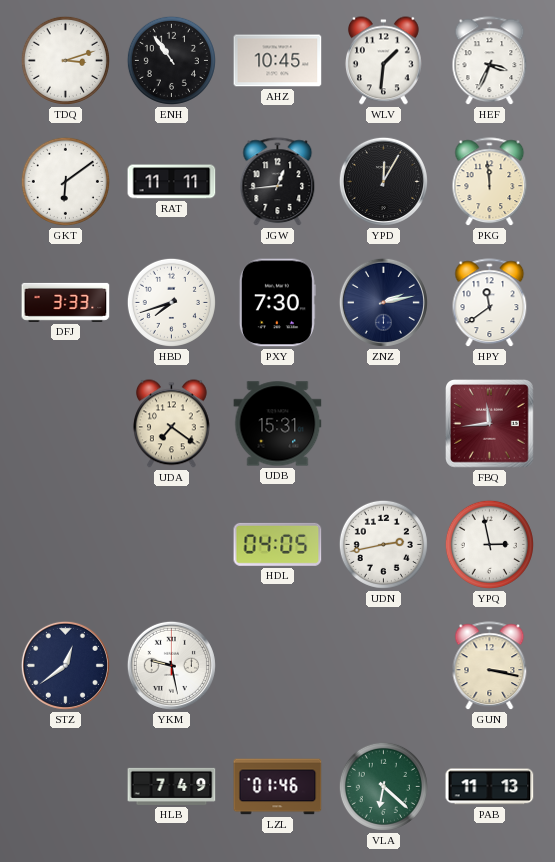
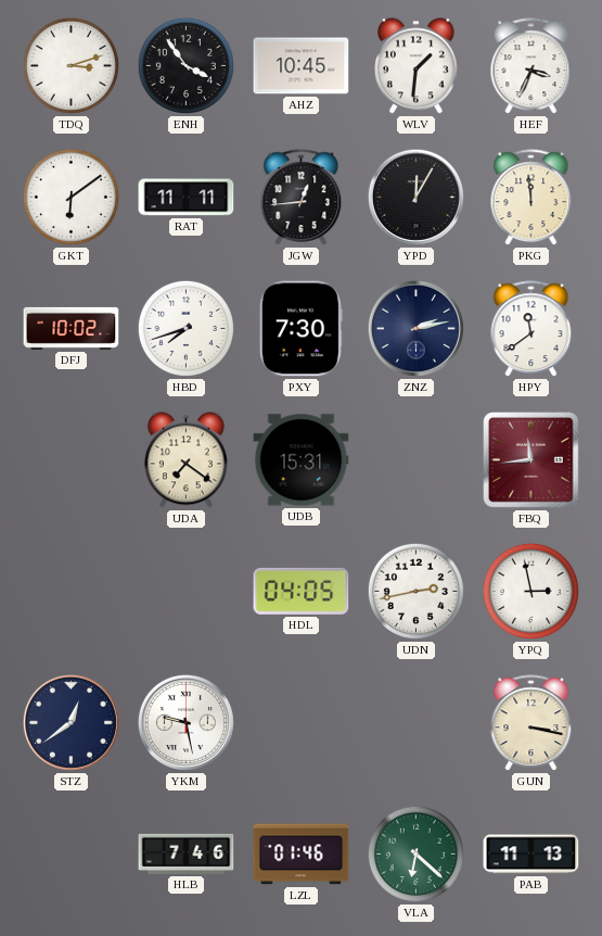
ENH: 10:54 -> 3:54 (185, 65)
DFJ: 3:33 -> 10:02 (72, 328)
HLB: 7:49 -> 7:46 (187, 853)
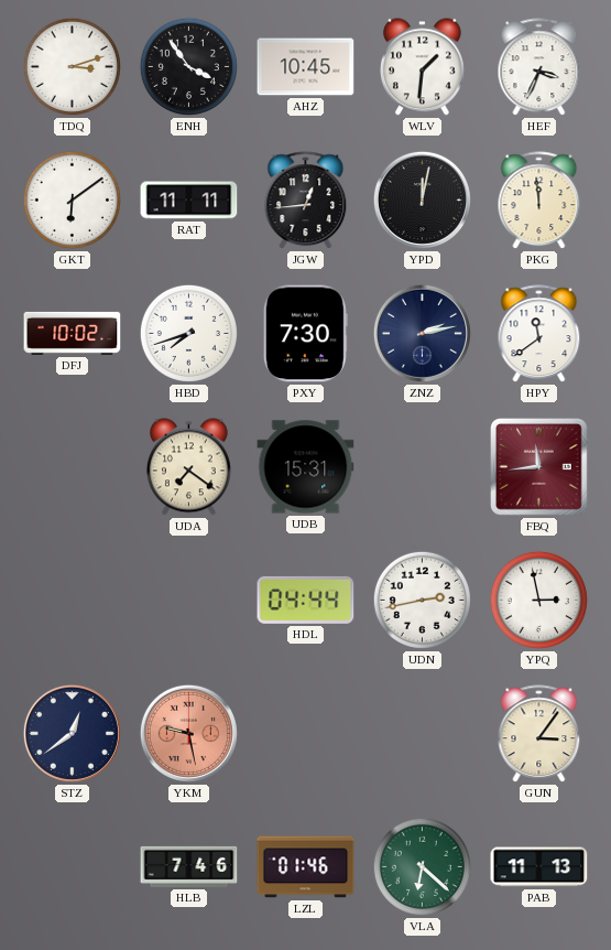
YPD: 12:05 -> 12:02 (422, 199)
HDL: 04:05 -> 04:44 (306, 600)
YKM dial: white -> salmon (188, 733)
GUN: 3:17 -> 3:06 (539, 734)
